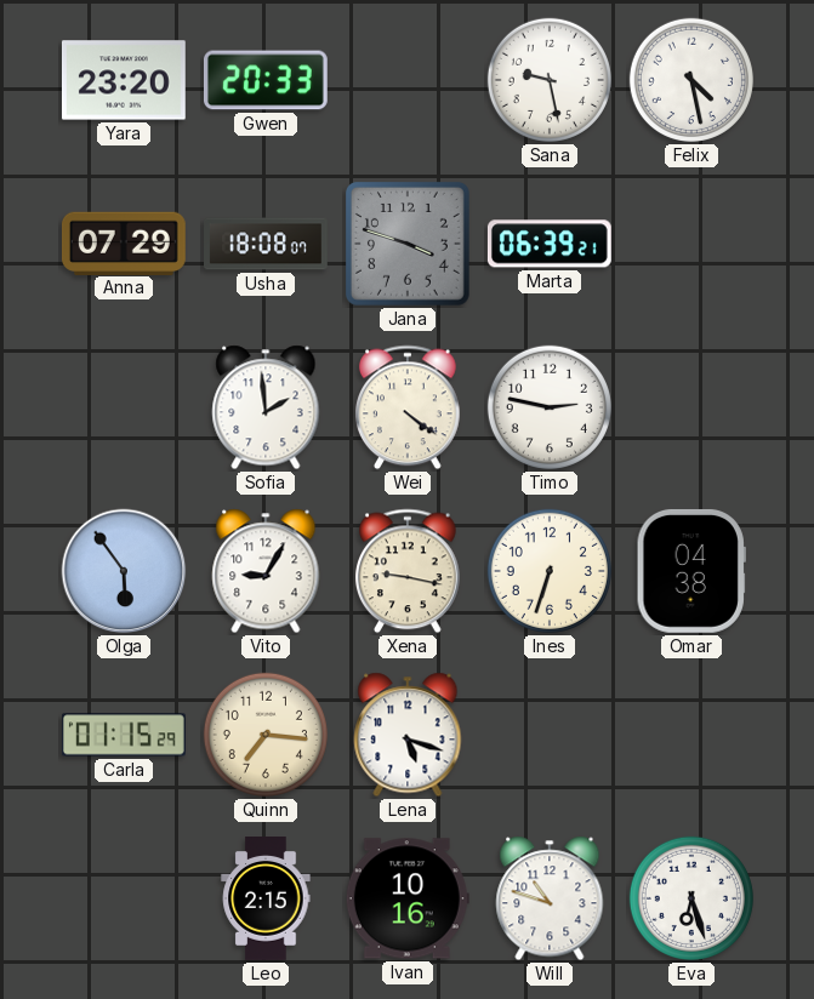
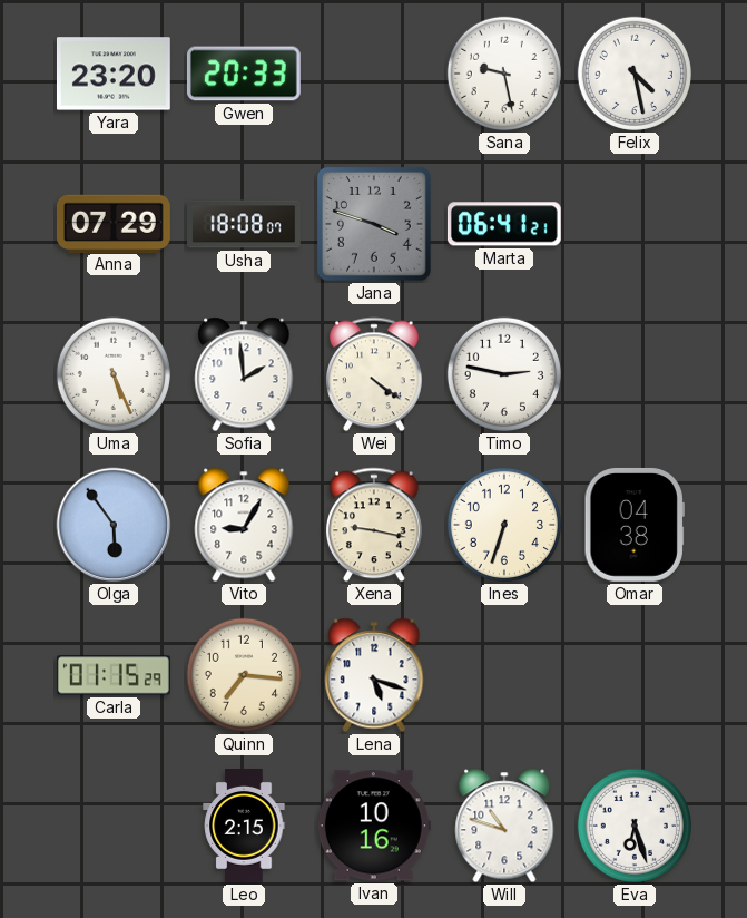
Marta: 06:39 -> 06:41 (504, 224)
Uma: none -> 5:26 (114, 374)
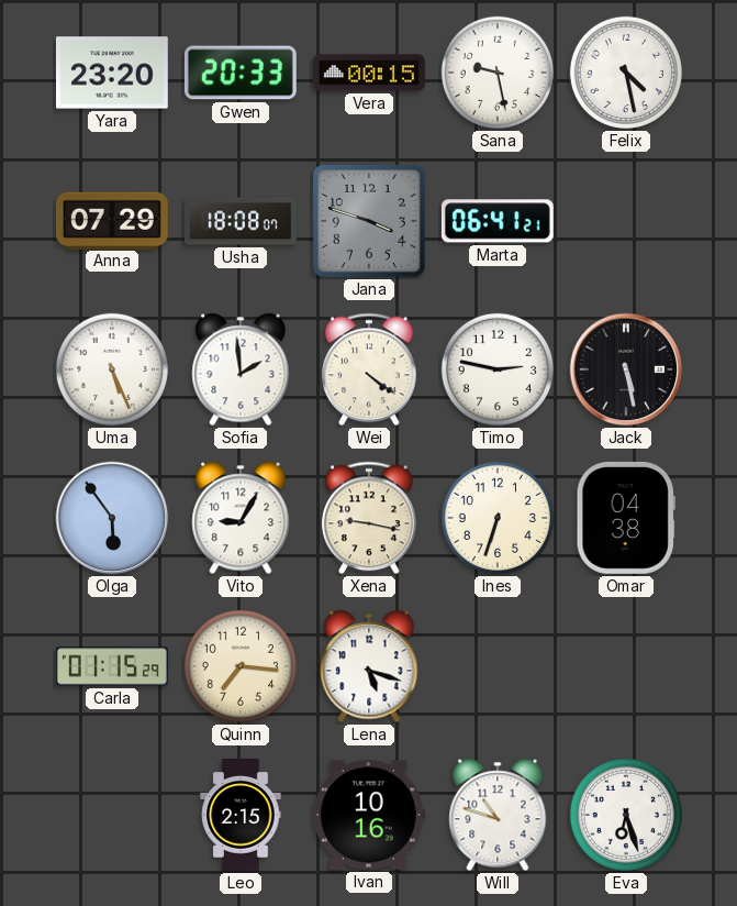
Vera: none -> 00:15 (370, 73)
Jack: none -> 5:28 (626, 369)
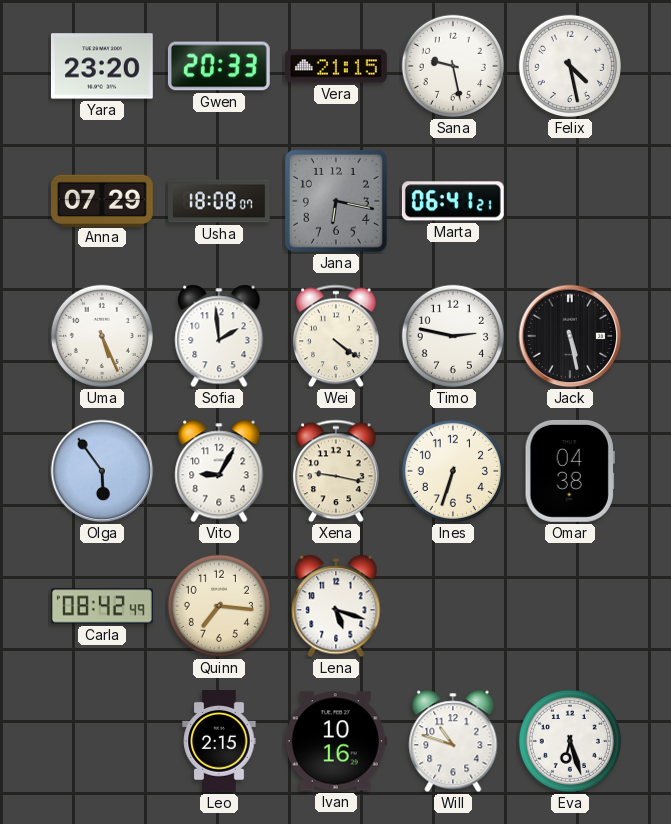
Vera: 00:15 -> 21:15 (337, 66)
Jana: 3:48 -> 6:17 (336, 201)
Carla: 01:15 -> 08:42 (102, 606)
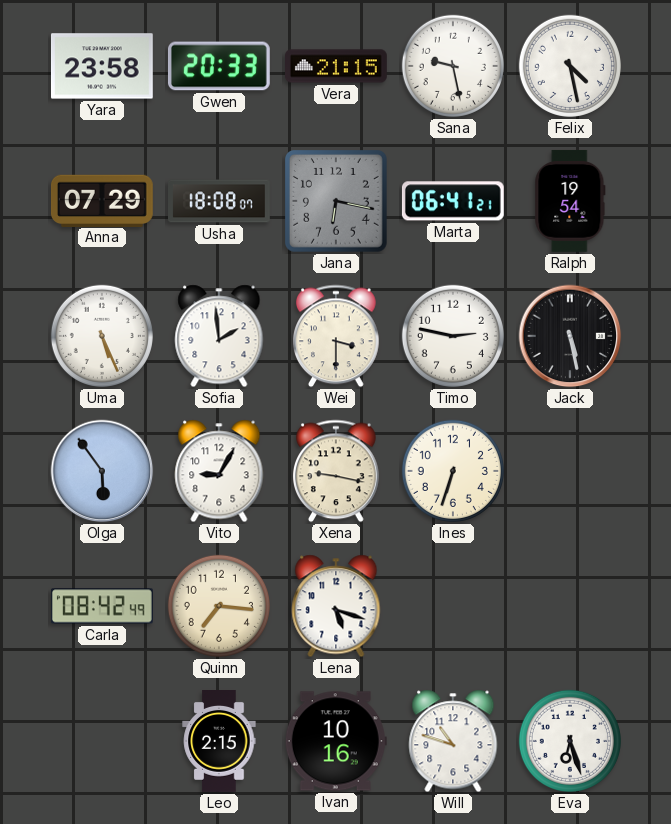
Yara: 23:20 -> 23:58 (102, 66)
Ralph: none -> 19:54 (570, 201)
Wei: 4:21 -> 3:30 (336, 336)
Omar: 04:38 -> none (570, 471)
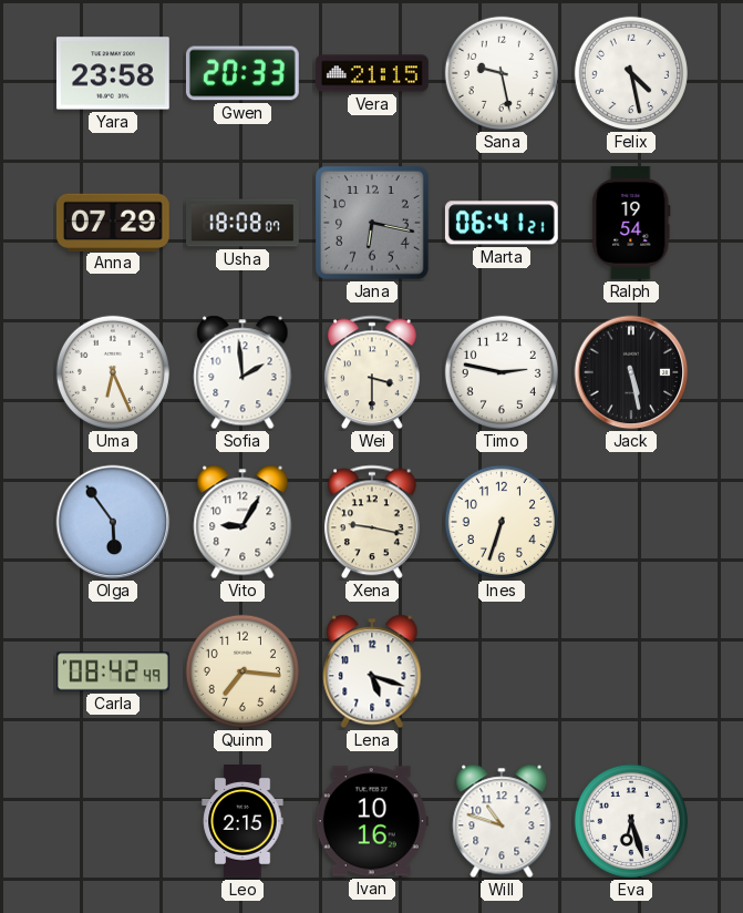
Uma: 5:26 -> 6:26 (113, 372)
